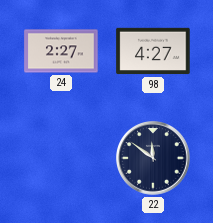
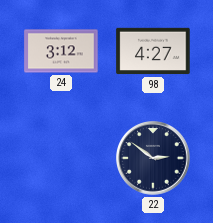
24: 2:27 -> 3:12 (61, 51)
22: 11:51 -> 2:51 (154, 159)
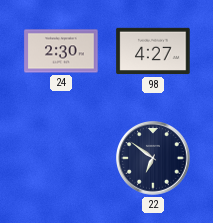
24: 3:12 -> 2:30 (61, 51)
22: 2:51 -> 6:51 (154, 159)
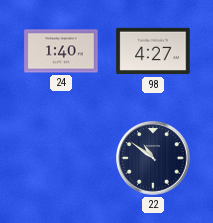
24: 2:30 -> 1:40 (61, 51)
22: 6:51 -> 10:51 (154, 159)
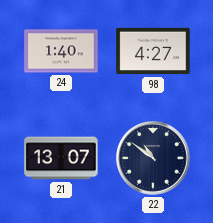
21: none -> 13:07 (61, 158)
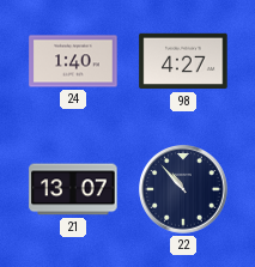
22: 10:51 -> 10:53 (184, 190)
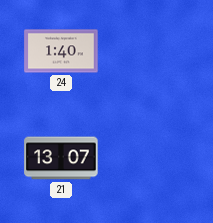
98: 4:27 -> none (183, 61)
22: 10:53 -> none (184, 190)
